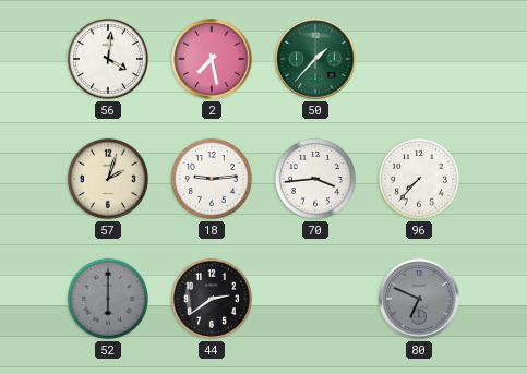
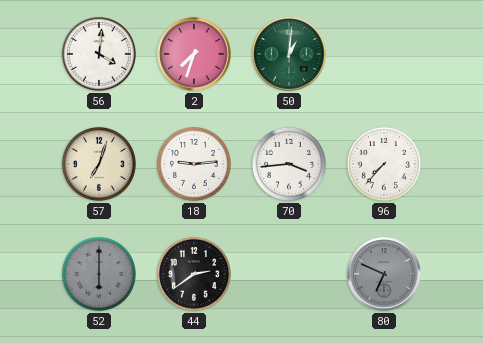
2: 7:28 -> 7:33 (194, 54)
50: 1:37 -> 1:01 (289, 54)
57: 2:03 -> 7:03 (99, 164)
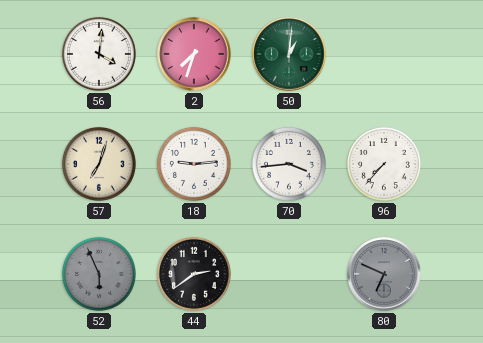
52: 6:00 -> 5:56 (99, 274)
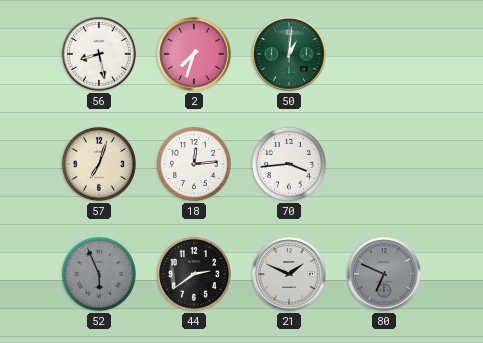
56: 4:01 -> 8:28 (99, 54)
18: 9:14 -> 12:14 (194, 164)
96: 7:37 -> none (384, 164)
21: none -> 1:49 (289, 274)
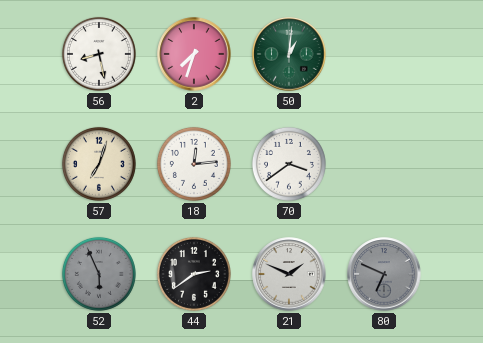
70: 3:44 -> 3:39 (289, 164)
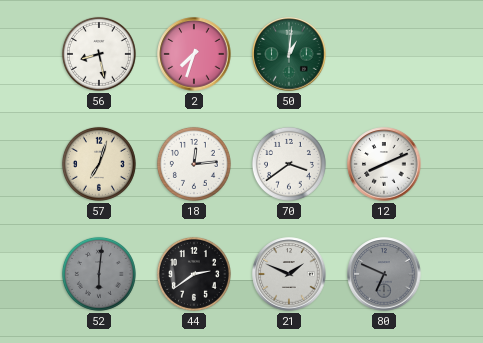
12: none -> 8:11 (384, 164)
52: 5:56 -> 6:01 (99, 274)
